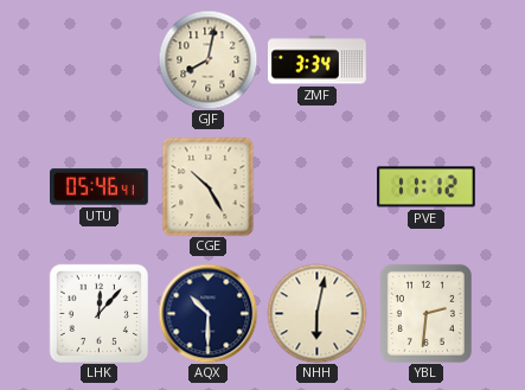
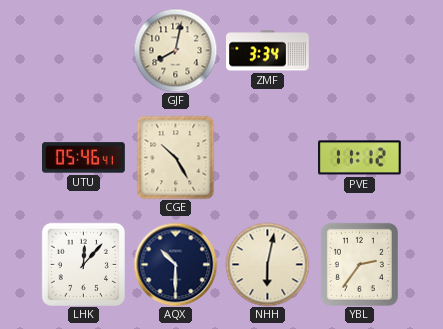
YBL: 2:31 -> 2:36 (359, 264)
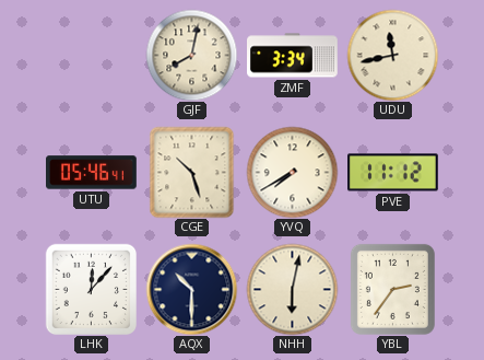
UDU: none -> 11:43 (392, 55)
CGE: 10:25 -> 10:27 (192, 172)
YVQ: none -> 7:40 (292, 172)
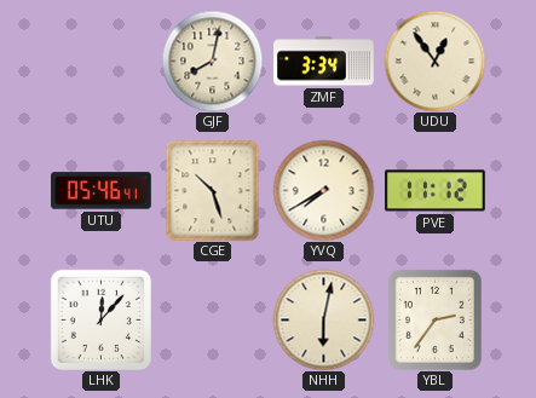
UDU: 11:43 -> 12:54 (434, 60)
AQX: 10:30 -> none (191, 289)
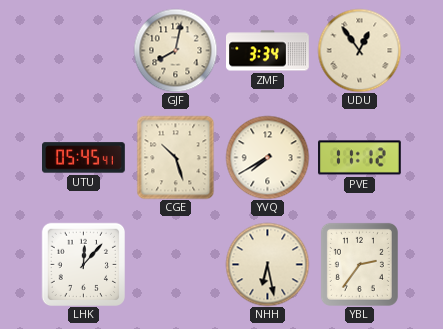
UTU: 05:46 -> 05:45 (84, 158)
NHH: 6:02 -> 6:28 (267, 264)
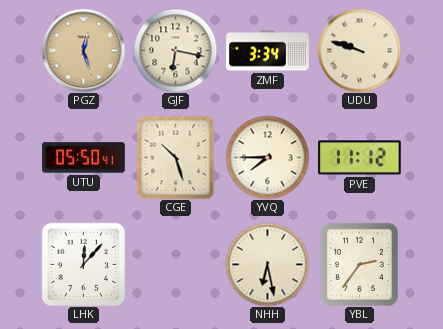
PGZ: none -> 12:27 (83, 50)
GJF: 8:02 -> 6:17 (175, 50)
UDU: 12:54 -> 9:48 (359, 50)
UTU: 05:45 -> 05:50 (84, 158)
YVQ: 7:40 -> 7:45 (267, 157)
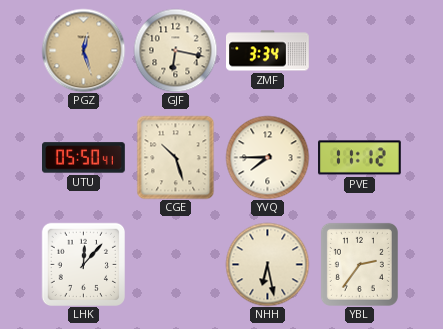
UDU: 9:48 -> none (359, 50)
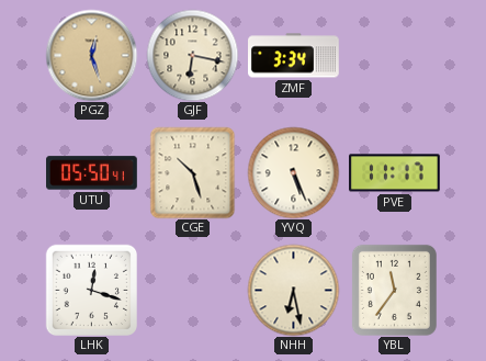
YVQ: 7:45 -> 5:26 (293, 172)
PVE: 11:12 -> 11:17 (395, 173)
LHK: 12:07 -> 12:18 (91, 290)
YBL: 2:36 -> 11:36 (394, 290)
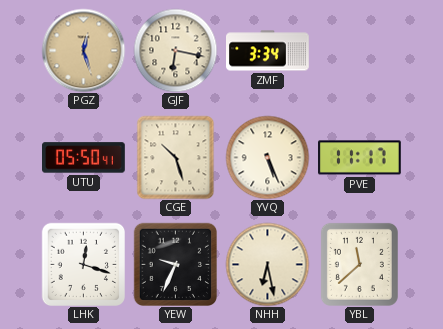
YEW: none -> 9:34 (175, 264)
YBL: 11:36 -> 11:38 (359, 264)
